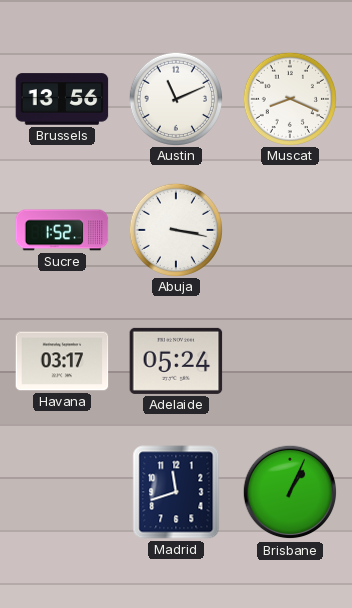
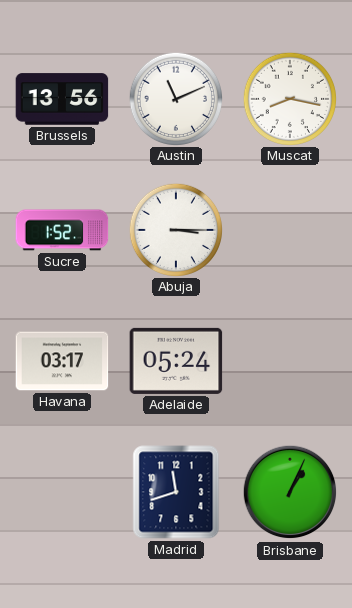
Muscat: 8:19 -> 8:17 (289, 98)
Abuja: 3:17 -> 3:15 (175, 229)
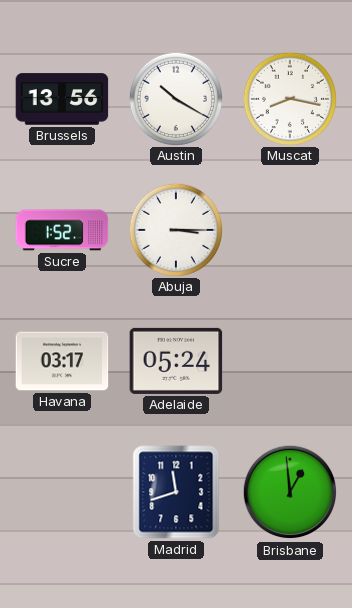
Austin: 11:11 -> 10:20 (175, 98)
Brisbane: 1:04 -> 12:59 (290, 492)
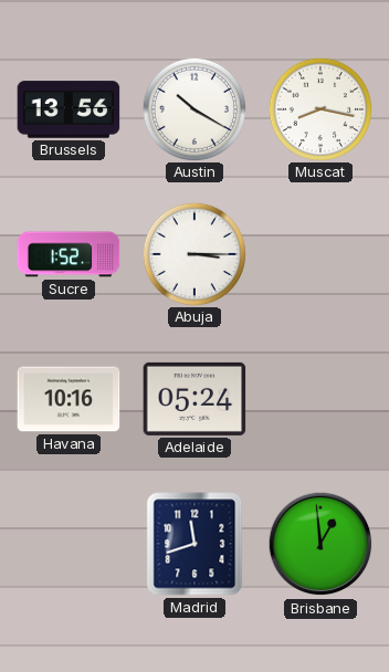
Havana: 03:17 -> 10:16 (69, 399)
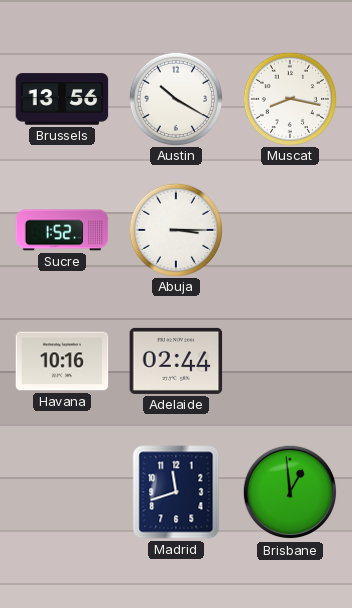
Adelaide: 05:24 -> 02:44 (176, 361)
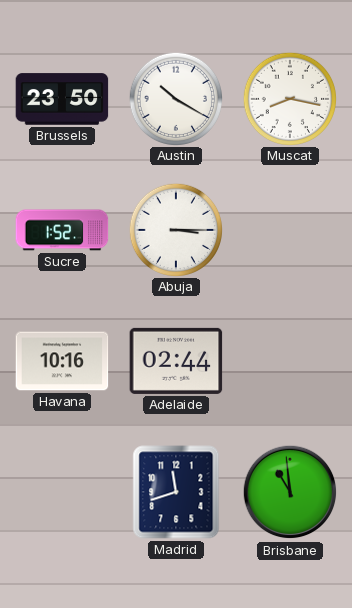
Brussels: 13:56 -> 23:50 (62, 99)
Brisbane: 12:59 -> 10:59 (290, 492)
